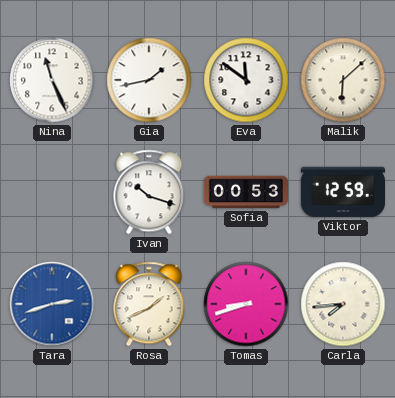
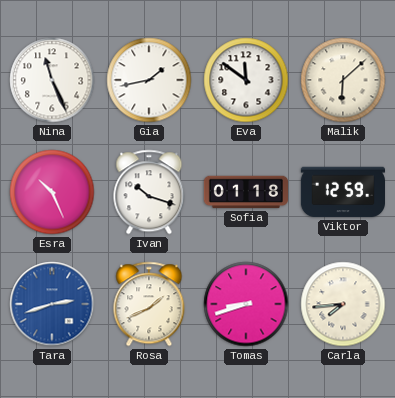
Esra: none -> 10:26 (52, 192)
Sofia: 00:53 -> 01:18 (245, 192)
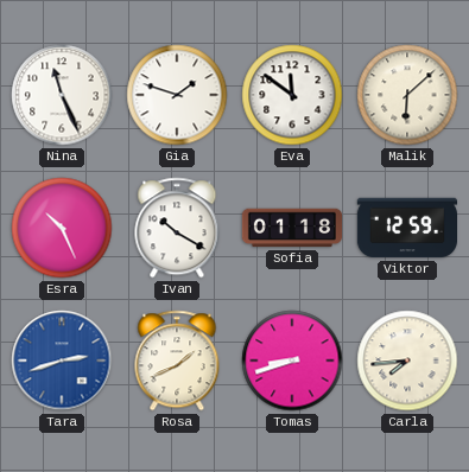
Gia: 1:43 -> 1:48 (177, 95)
Ivan: 10:18 -> 10:20 (177, 228)
